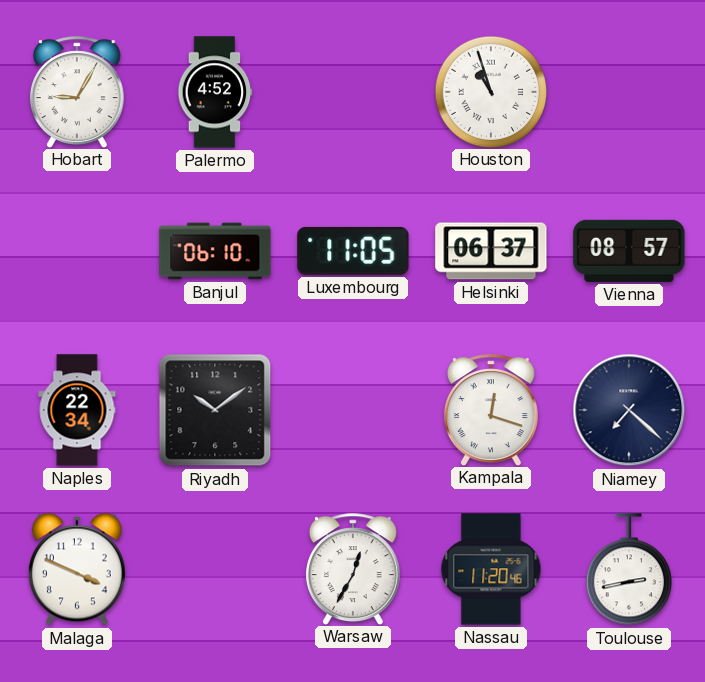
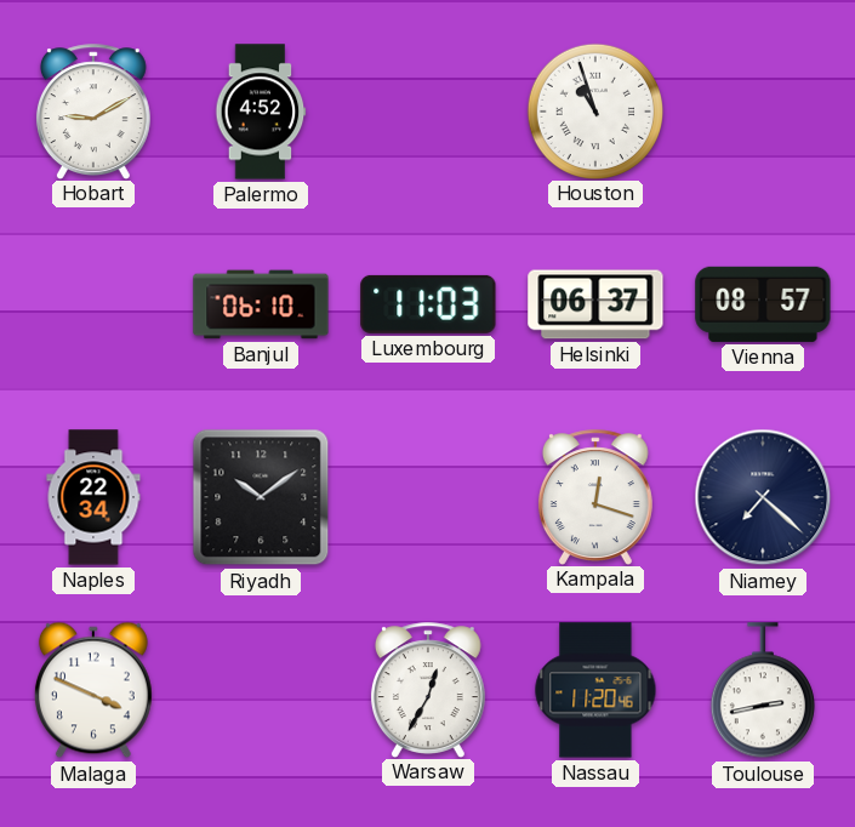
Hobart: 9:05 -> 9:10 (93, 112)
Luxembourg: 11:05 -> 11:03 (428, 304)
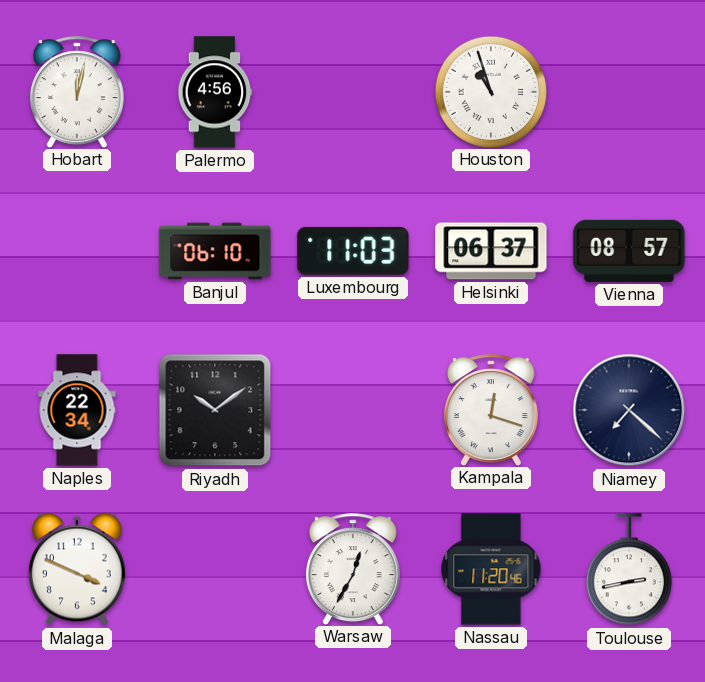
Hobart: 9:10 -> 12:02 (77, 92)
Palermo: 4:52 -> 4:56 (215, 92)
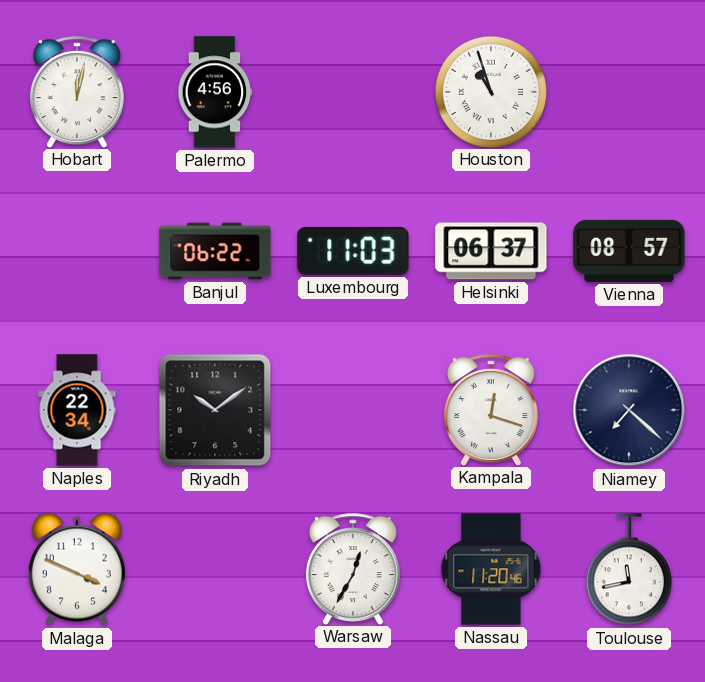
Banjul: 06:10 -> 06:22 (215, 251)
Toulouse: 2:43 -> 11:43 (629, 570)
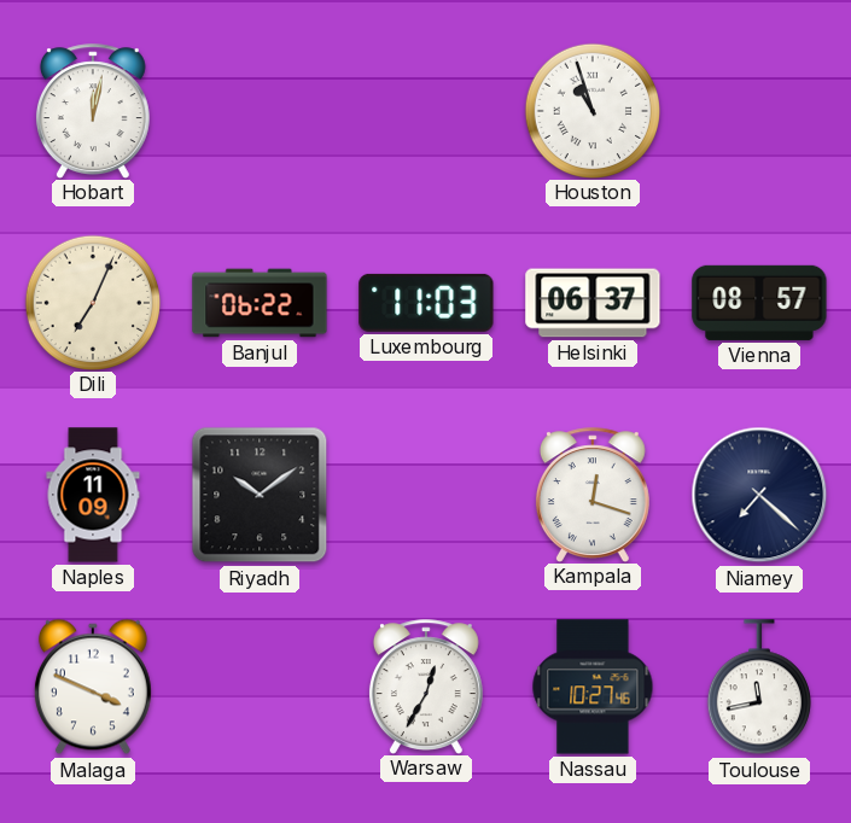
Palermo: 4:56 -> none (215, 92)
Dili: none -> 7:04 (92, 302)
Naples: 22:34 -> 11:09 (93, 495)
Nassau: 11:20 -> 10:27 (593, 687)
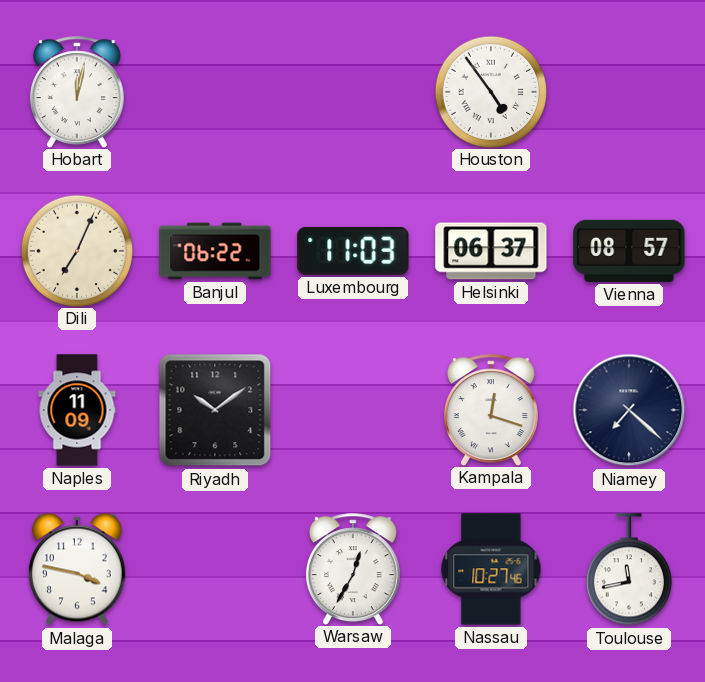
Houston: 10:57 -> 4:54 (490, 91)
Malaga: 3:49 -> 3:47 (77, 569)
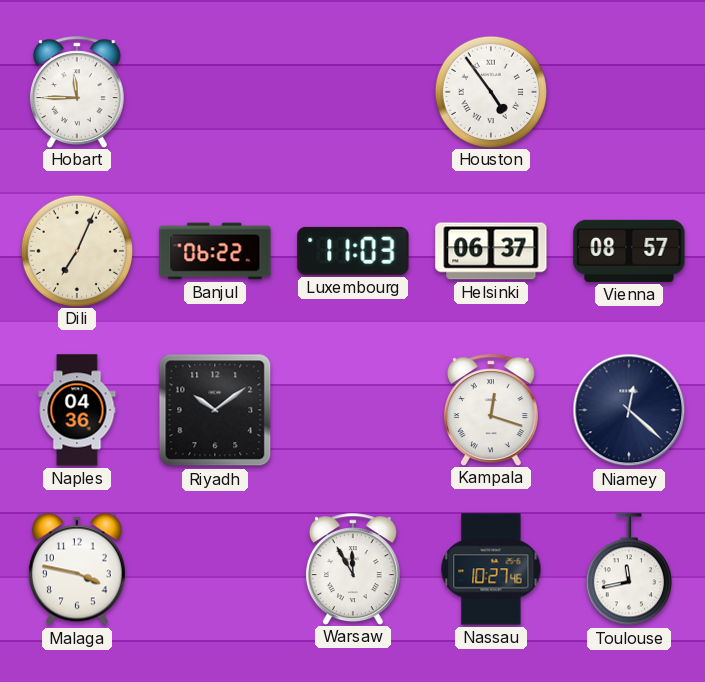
Hobart: 12:02 -> 11:45 (77, 92)
Naples: 11:09 -> 04:36 (77, 410)
Niamey: 7:22 -> 12:22 (629, 410)
Warsaw: 12:35 -> 11:55 (353, 569)
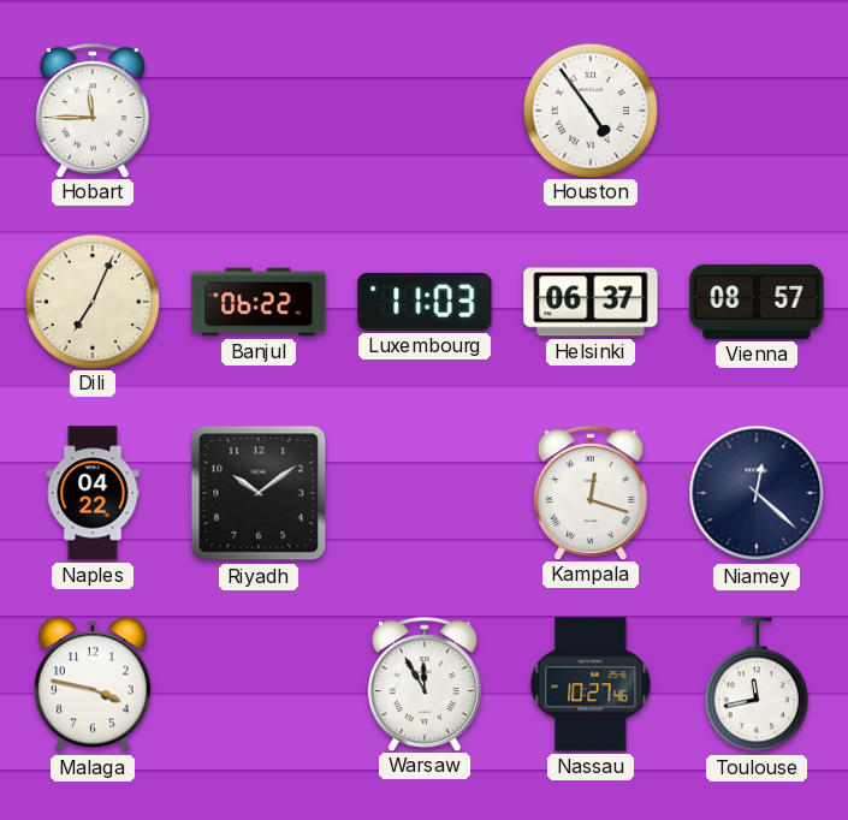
Naples: 04:36 -> 04:22 (93, 493)
